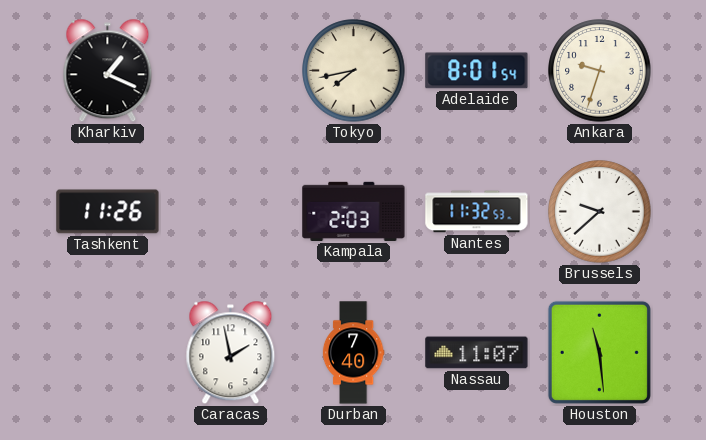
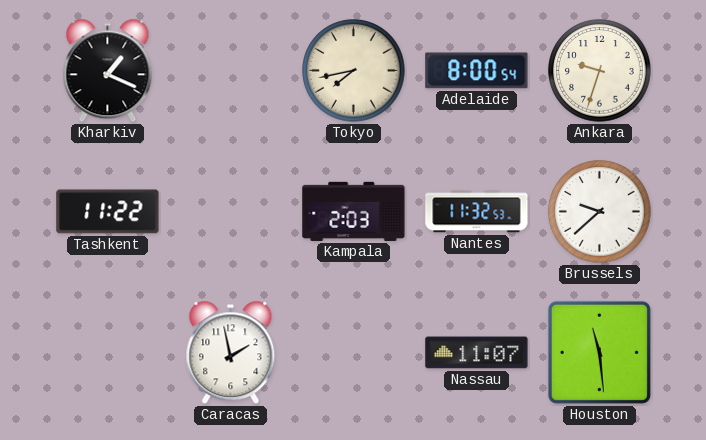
Adelaide: 8:01 -> 8:00 (477, 71)
Tashkent: 11:26 -> 11:22 (108, 212)
Durban: 7:40 -> none (353, 353)
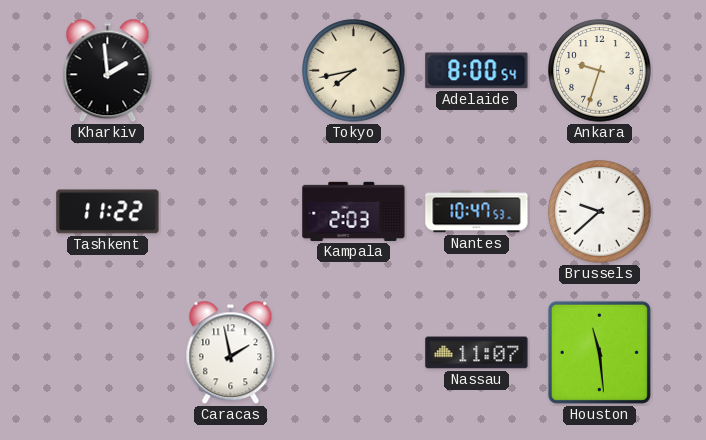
Kharkiv: 1:19 -> 1:59 (108, 71)
Nantes: 11:32 -> 10:47 (477, 212)
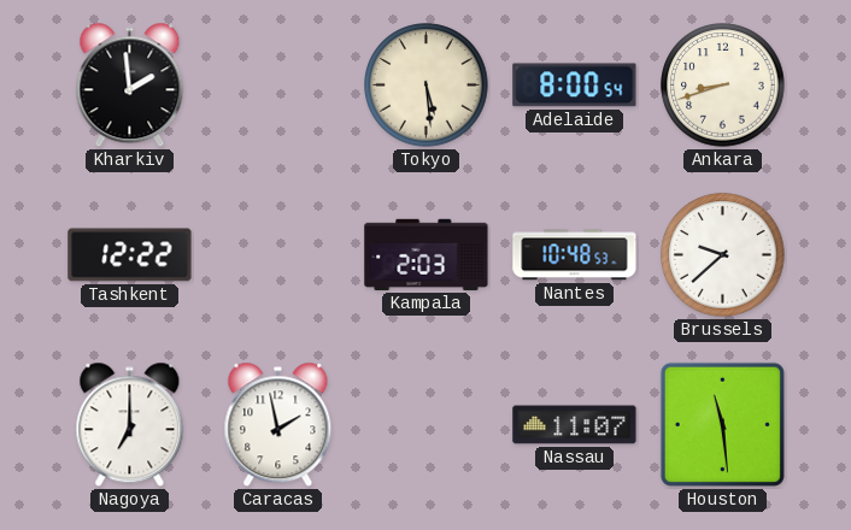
Tokyo: 7:43 -> 5:29 (427, 86)
Ankara: 9:33 -> 8:42 (723, 86)
Tashkent: 11:22 -> 12:22 (130, 255)
Nantes: 10:47 -> 10:48 (575, 255)
Nagoya: none -> 7:00 (130, 425)
